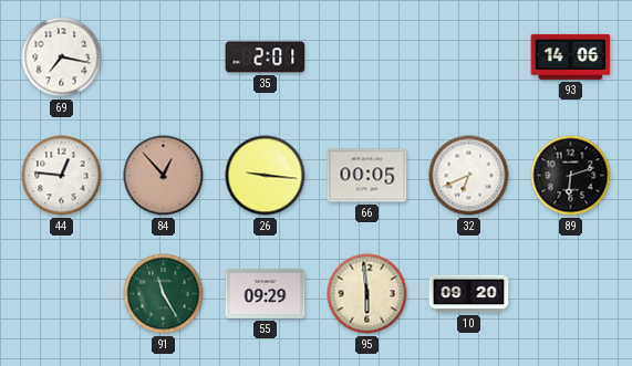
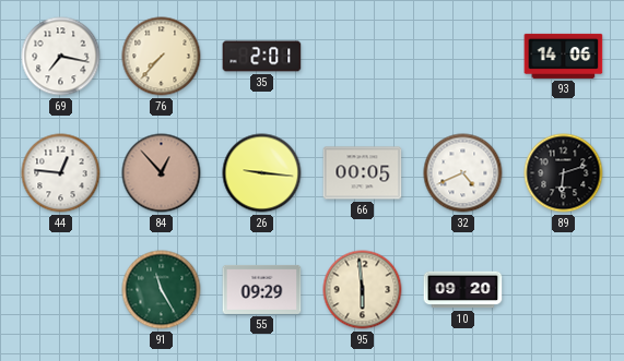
76: none -> 7:37 (162, 57)
32: 6:41 -> 4:41 (463, 173)
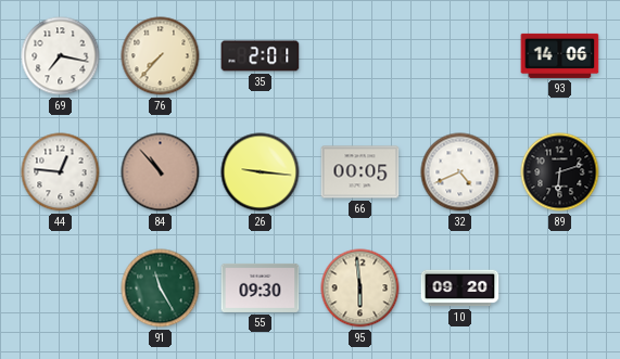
84: 12:53 -> 10:53 (161, 172)
55: 09:29 -> 09:30 (261, 287)
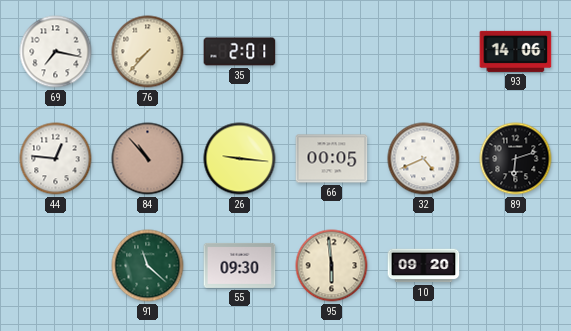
91: 11:25 -> 11:22 (148, 266)
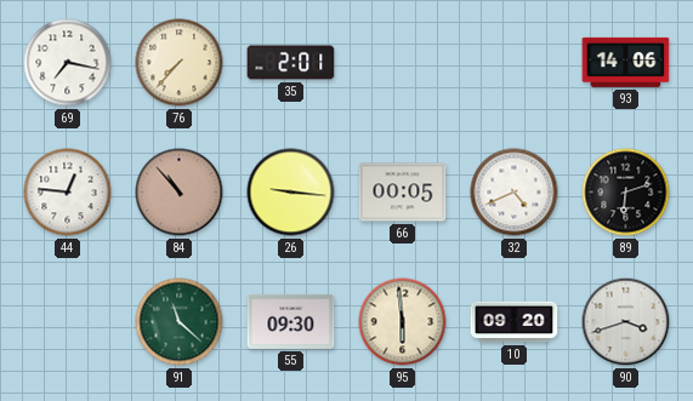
90: none -> 3:42 (626, 322)
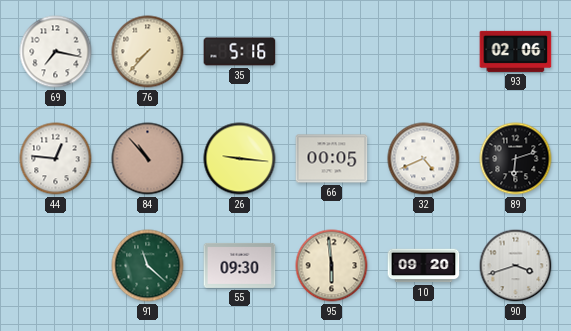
35: 2:01 -> 5:16 (240, 52)
93: 14:06 -> 02:06 (516, 51)
